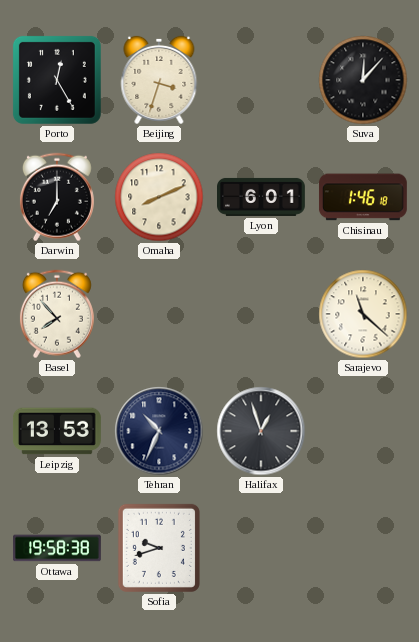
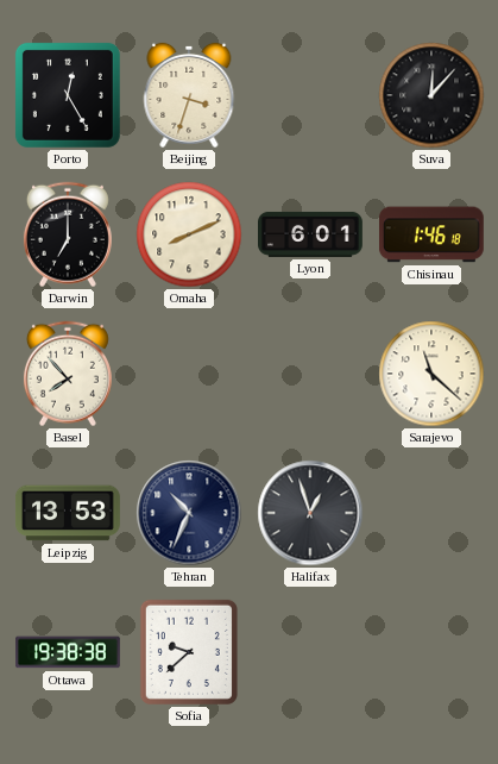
Ottawa: 19:58 -> 19:38 (69, 652)
Sofia: 9:42 -> 9:38 (189, 652)
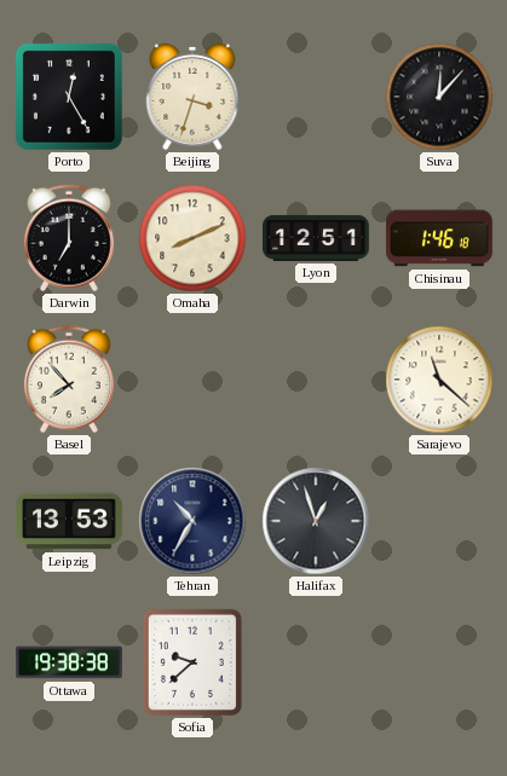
Lyon: 6:01 -> 12:51 (317, 238)
Tehran: 10:34 -> 10:35 (192, 521)
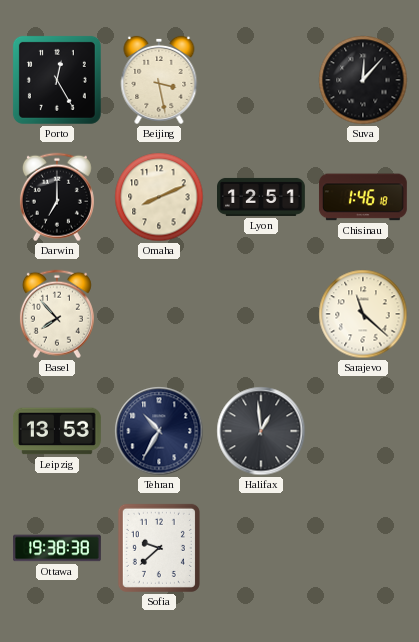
Beijing: 3:33 -> 3:28 (159, 80)
Halifax: 12:57 -> 12:59 (261, 431)
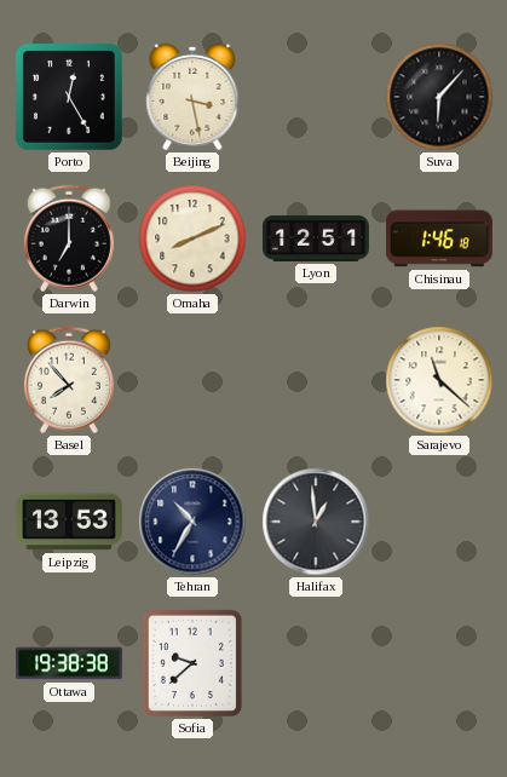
Suva: 12:07 -> 6:07 (439, 97)
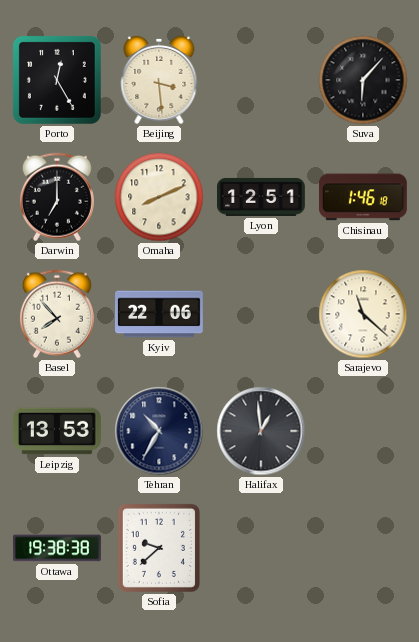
Beijing: 3:28 -> 3:29 (159, 80)
Kyiv: none -> 22:06 (160, 314)
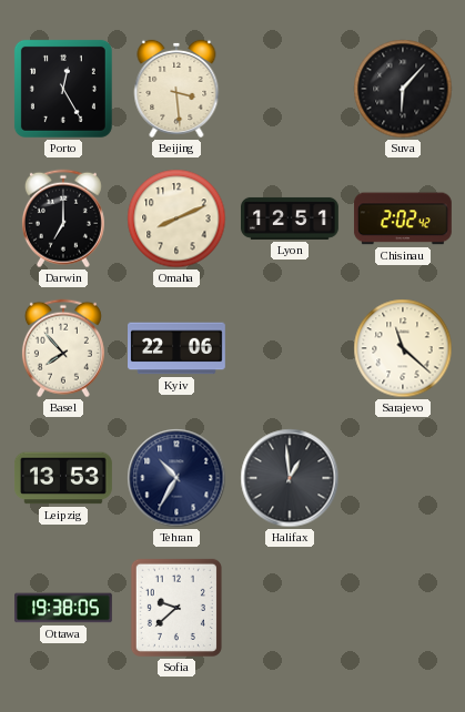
Chisinau: 1:46 -> 2:02 (403, 218)
Ottawa: 19:38:38 -> 19:38:05 (64, 608)
